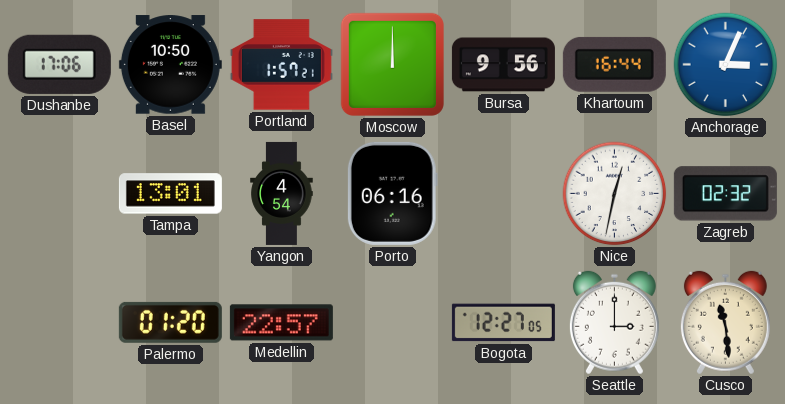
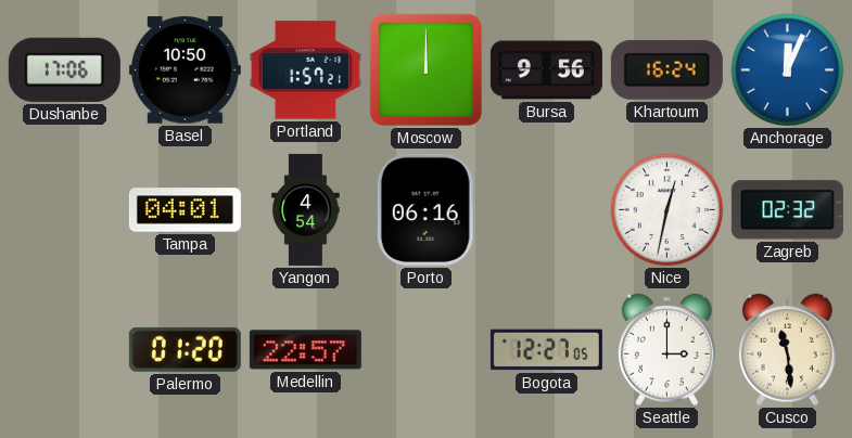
Khartoum: 16:44 -> 16:24 (666, 69)
Anchorage: 3:04 -> 12:04 (788, 70)
Tampa: 13:01 -> 04:01 (185, 210)
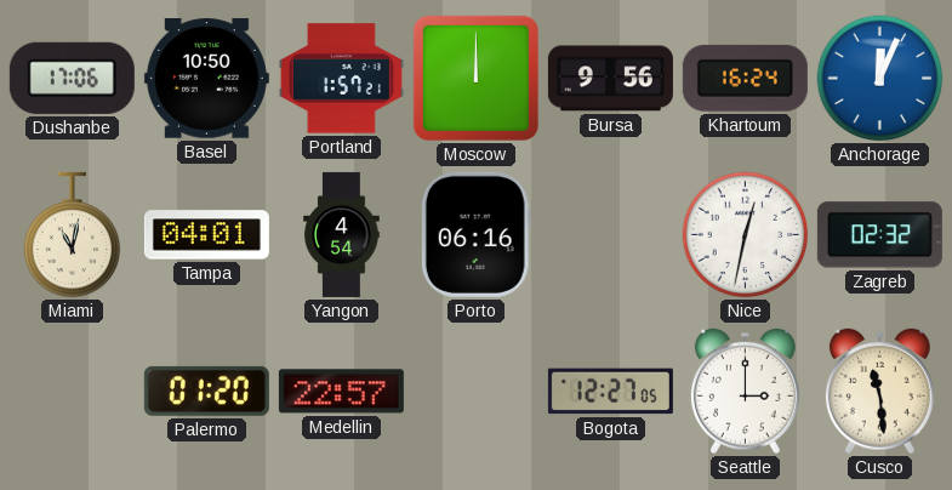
Miami: none -> 11:02 (73, 235)
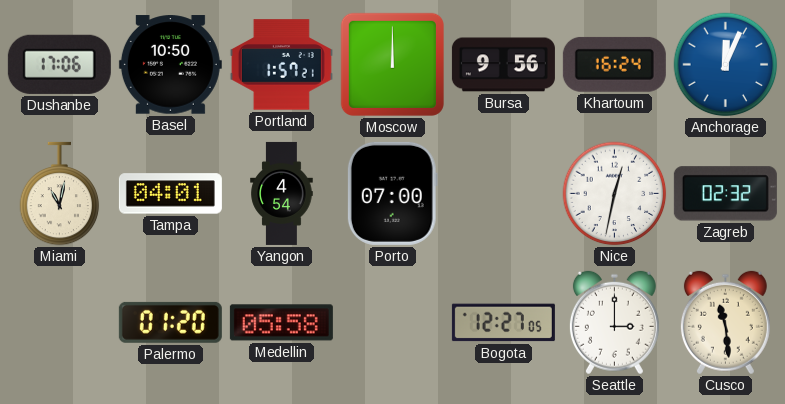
Porto: 06:16 -> 07:00 (392, 193)
Medellin: 22:57 -> 05:58 (281, 323)
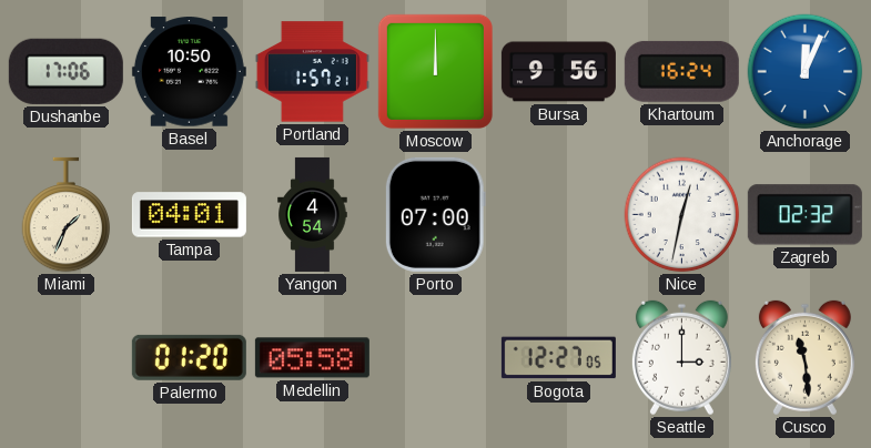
Miami: 11:02 -> 1:34 (67, 215)
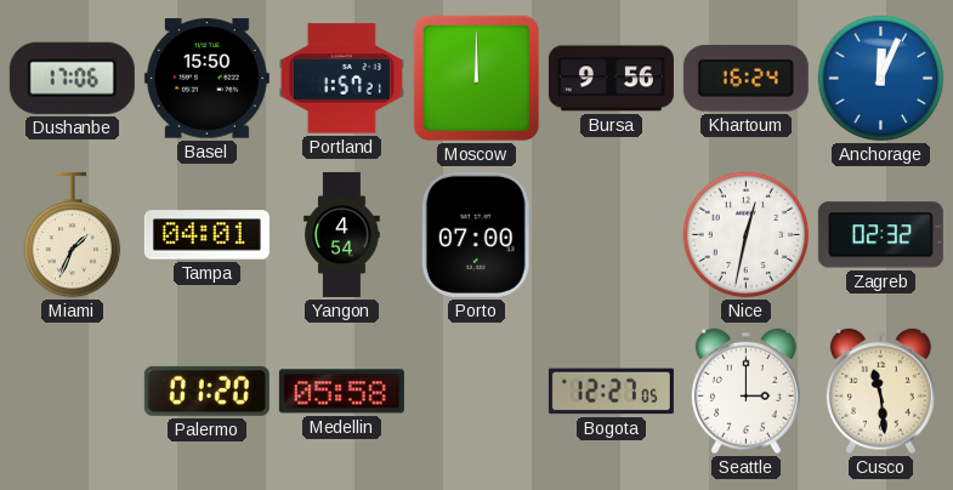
Basel: 10:50 -> 15:50 (206, 79)
